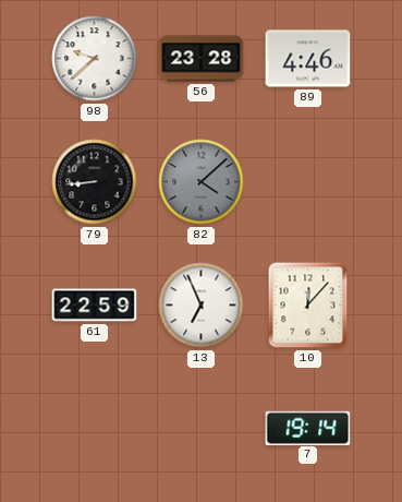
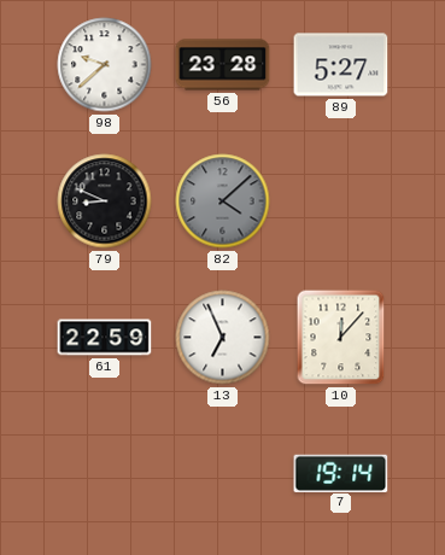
89: 4:46 -> 5:27 (341, 65)
79: 8:44 -> 8:49 (105, 201)
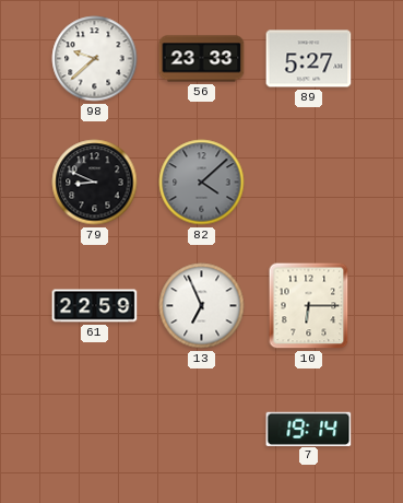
56: 23:28 -> 23:33 (202, 59)
10: 12:07 -> 6:15 (309, 306)
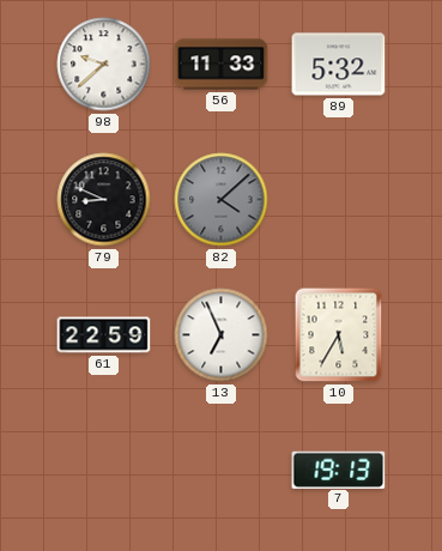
56: 23:33 -> 11:33 (222, 65)
89: 5:27 -> 5:32 (339, 65)
10: 6:15 -> 5:35 (339, 335)
7: 19:14 -> 19:13 (339, 470)
